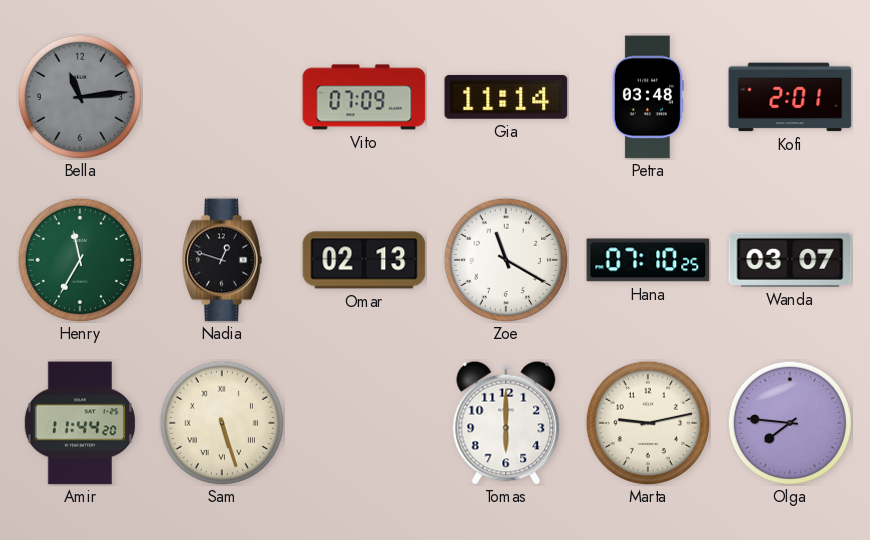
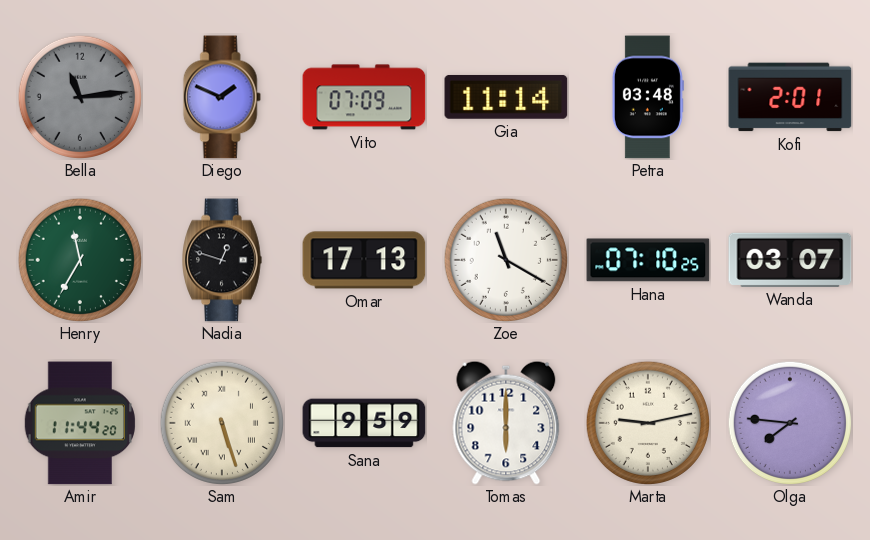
Diego: none -> 1:49 (222, 97)
Omar: 02:13 -> 17:13 (364, 260)
Sana: none -> 9:59 (364, 423)
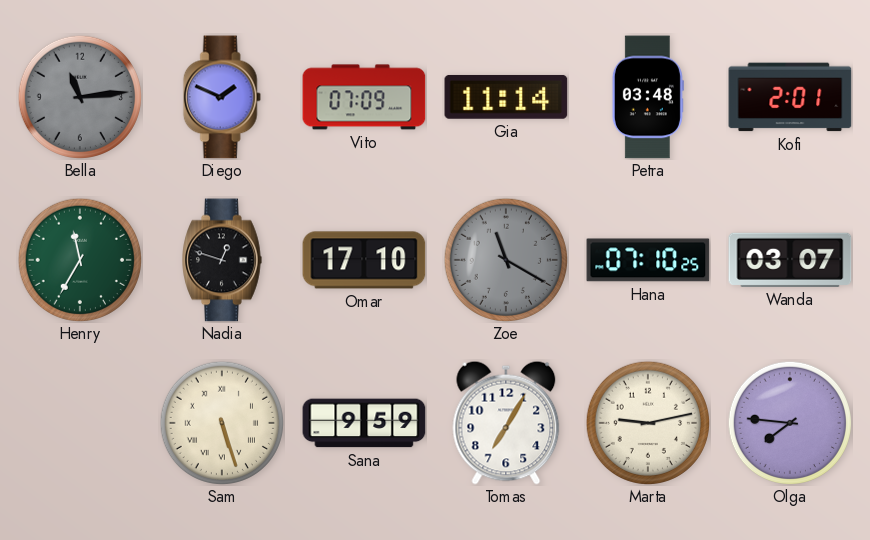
Omar: 17:13 -> 17:10 (364, 260)
Zoe dial: white -> grey (505, 259)
Amir: 11:44 -> none (80, 423)
Tomas: 6:00 -> 7:05 (506, 423)
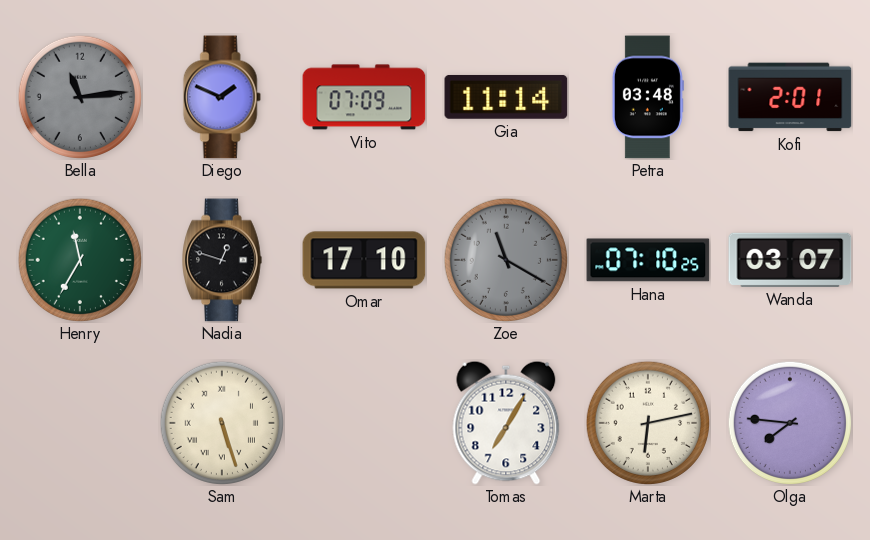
Sana: 9:59 -> none (364, 423)
Marta: 9:13 -> 6:13 (647, 422)
